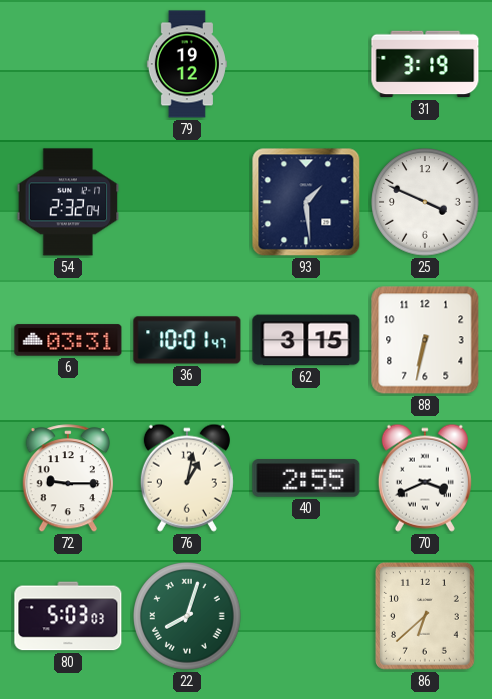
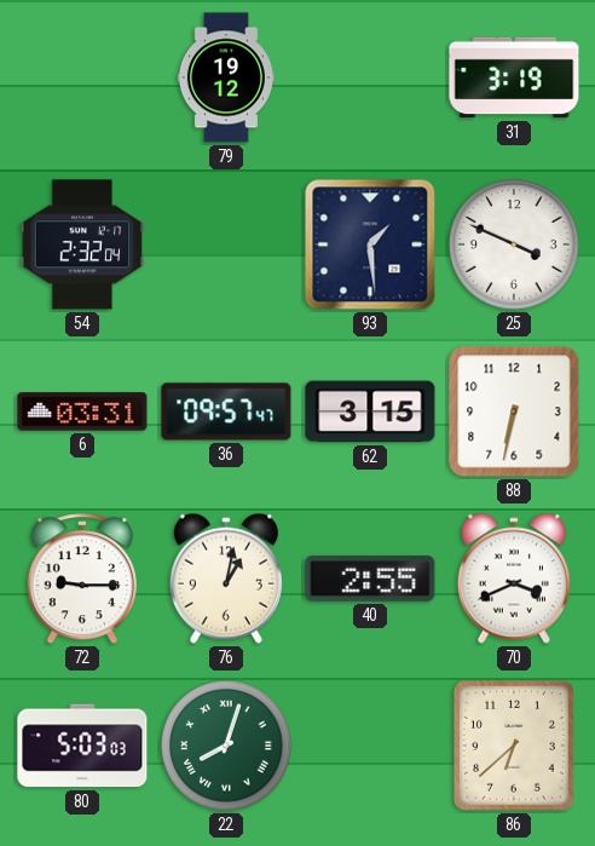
36: 10:01 -> 09:57 (226, 412)
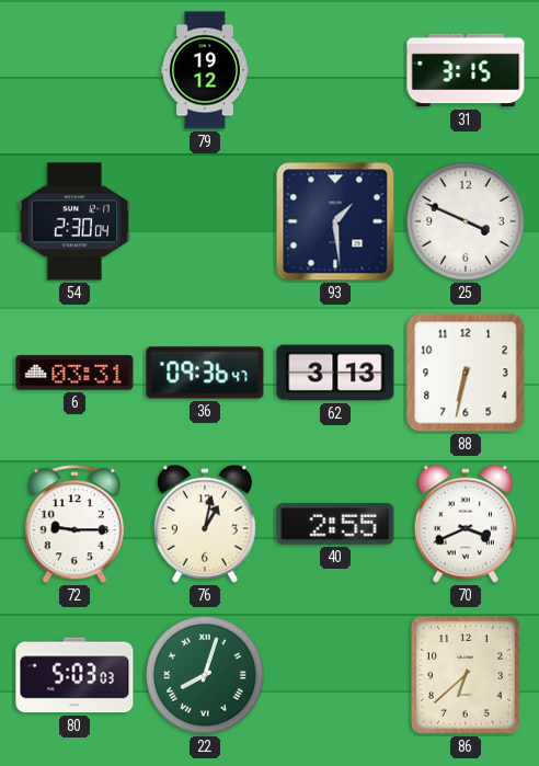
31: 3:19 -> 3:15 (466, 70)
54: 2:32 -> 2:30 (74, 221)
36: 09:57 -> 09:36 (205, 373)
62: 3:15 -> 3:13 (335, 373)
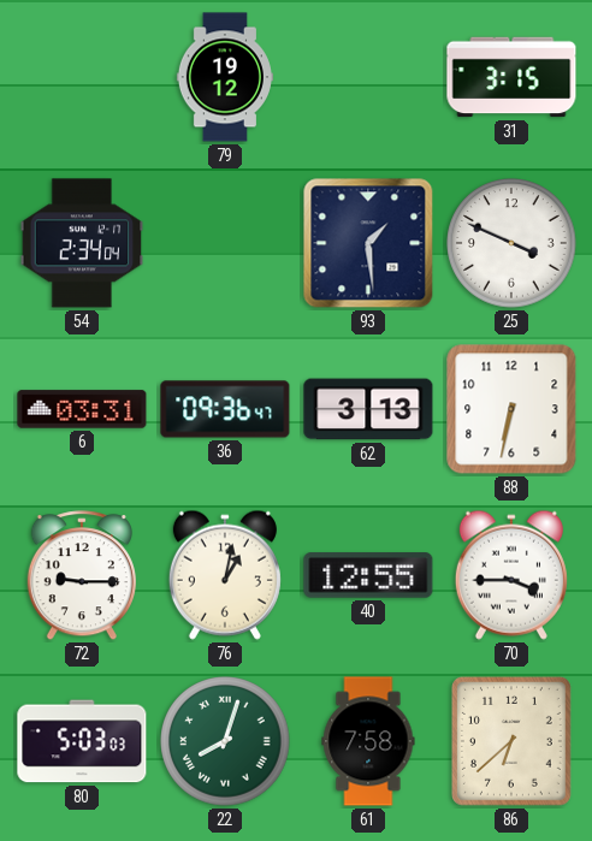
54: 2:30 -> 2:34 (82, 243)
40: 2:55 -> 12:55 (368, 575)
70: 3:41 -> 3:45 (511, 575)
61: none -> 7:58 (368, 741)
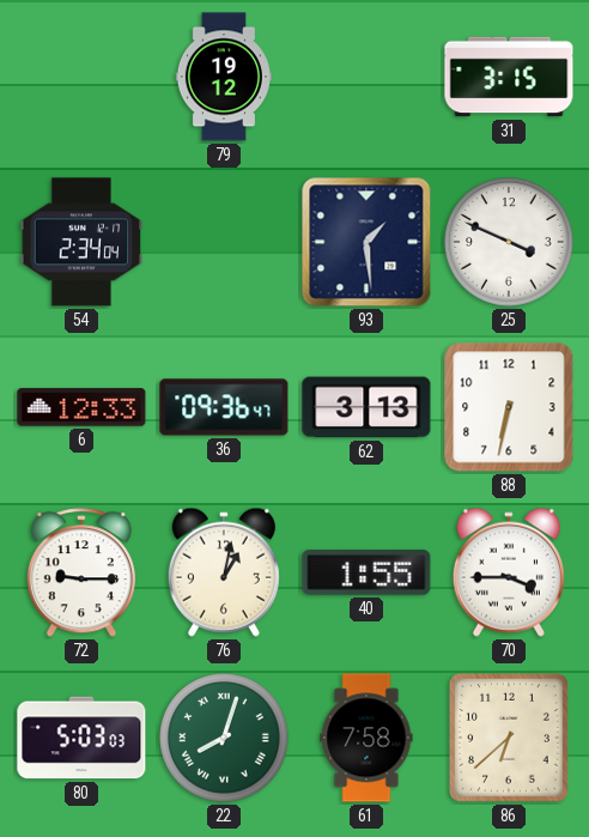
6: 03:31 -> 12:33 (81, 407)
40: 12:55 -> 1:55 (366, 572)
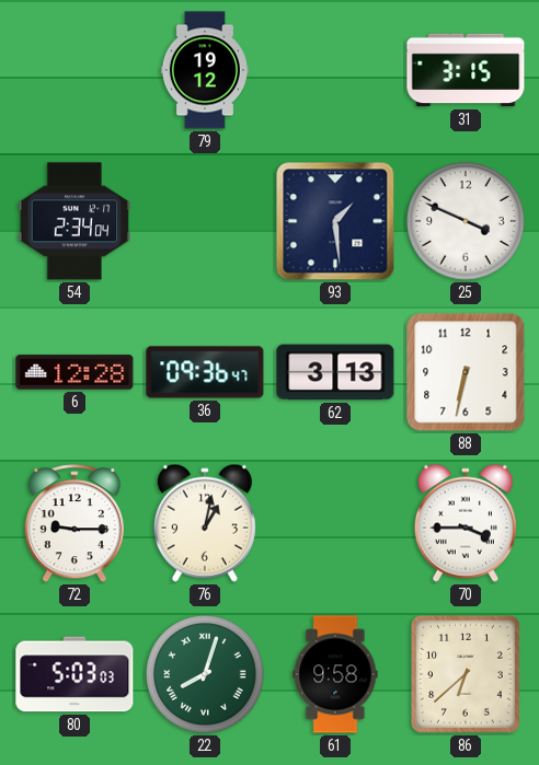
6: 12:33 -> 12:28 (74, 372)
40: 1:55 -> none (366, 572)
61: 7:58 -> 9:58 (335, 674)
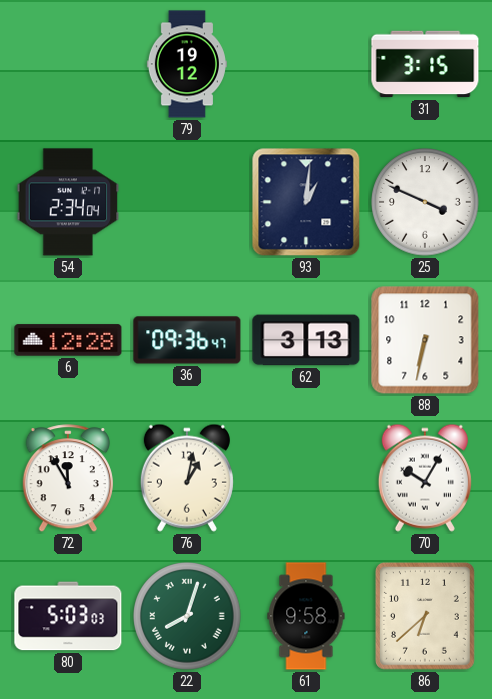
93: 1:29 -> 1:01 (306, 202)
72: 9:15 -> 11:55 (68, 479)
70: 3:45 -> 10:05 (425, 478)
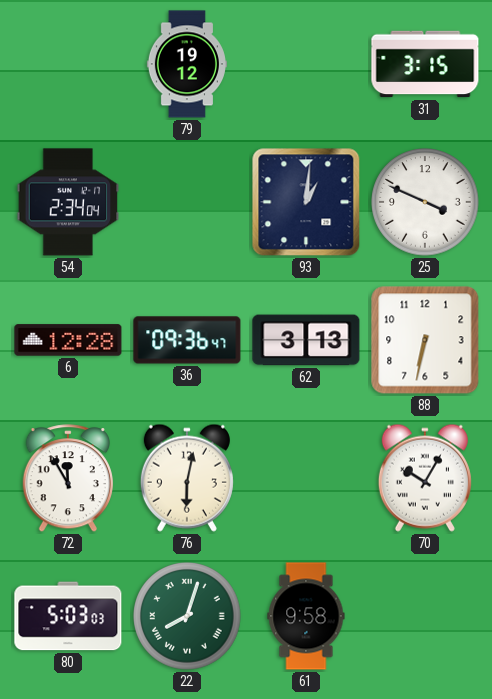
76: 1:02 -> 6:02 (187, 478)
86: 6:38 -> none (425, 616)
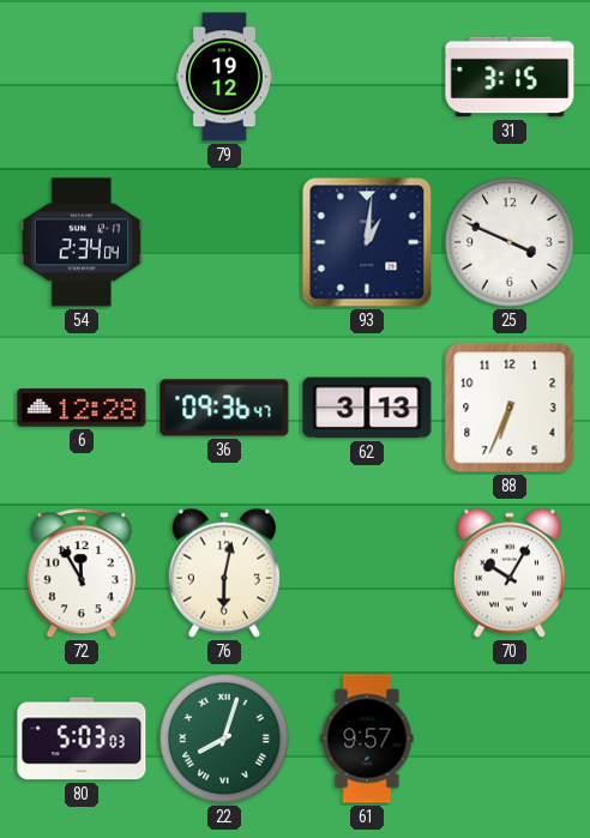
88: 6:32 -> 6:34 (510, 408)
61: 9:58 -> 9:57 (367, 738)
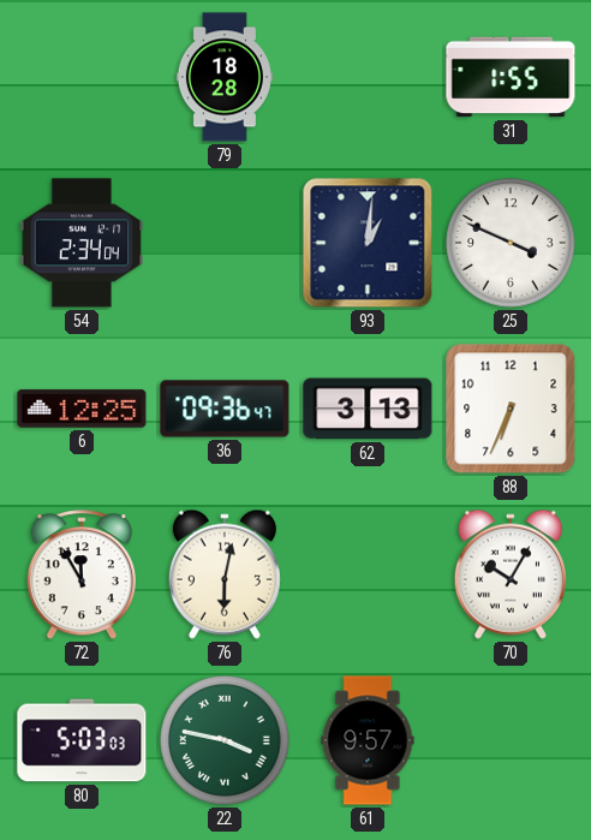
79: 19:12 -> 18:28 (225, 77)
31: 3:15 -> 1:55 (511, 77)
6: 12:28 -> 12:25 (82, 409)
22: 8:03 -> 3:47 (225, 740)
